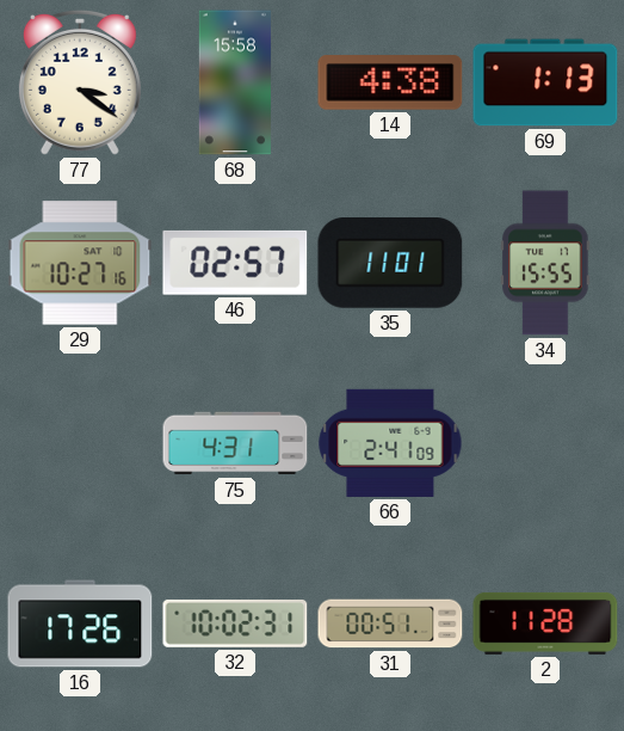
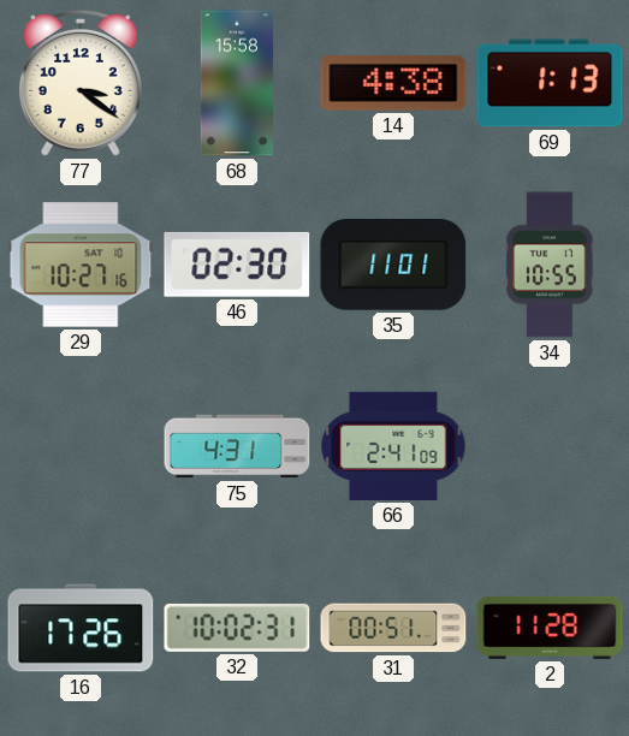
46: 02:57 -> 02:30 (237, 265)
34: 15:55 -> 10:55 (550, 265)
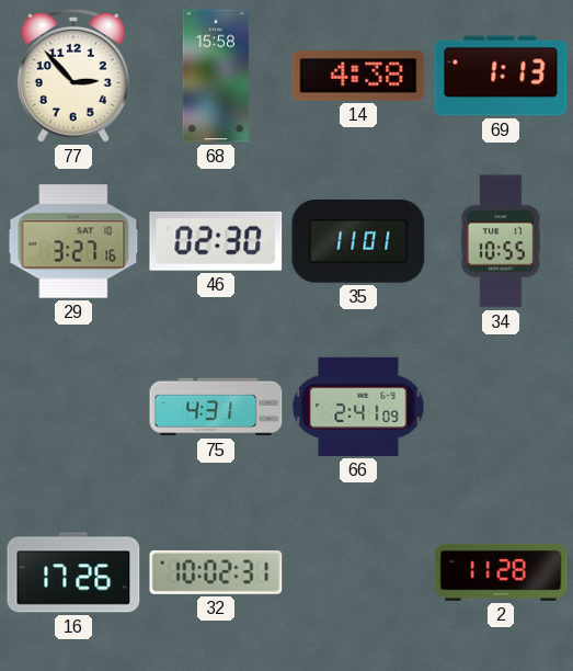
77: 3:21 -> 2:53 (73, 76)
29: 10:27 -> 3:27 (73, 241)
31: 00:51 -> none (393, 628)
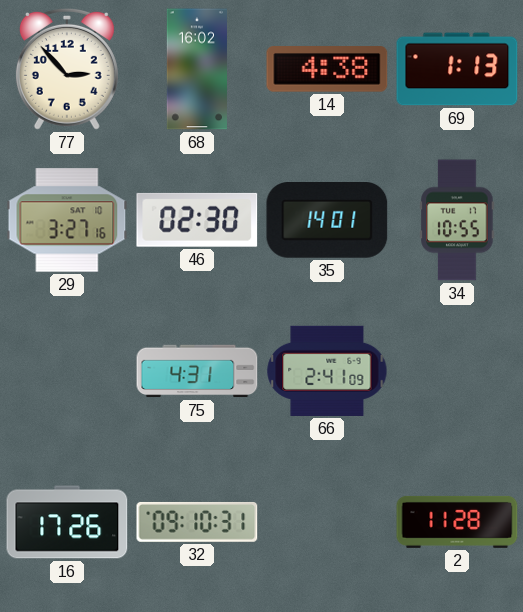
68: 15:58 -> 16:02 (197, 69)
35: 11:01 -> 14:01 (327, 221)
32: 10:02 -> 09:10 (197, 522)
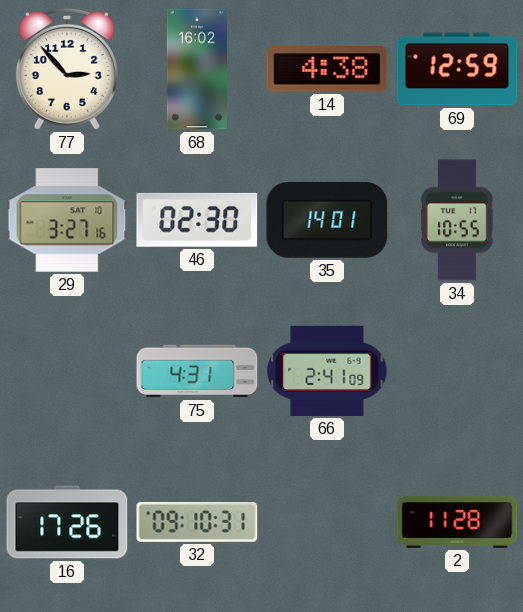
69: 1:13 -> 12:59 (457, 69)
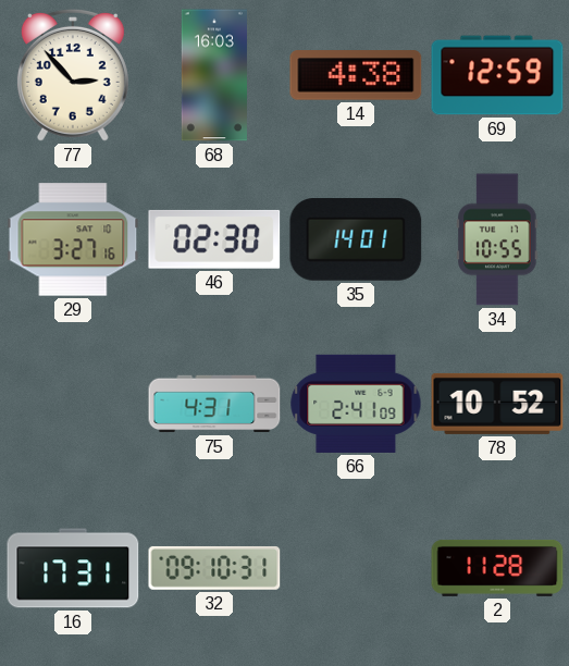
68: 16:02 -> 16:03 (214, 75)
78: none -> 10:52 (497, 404)
16: 17:26 -> 17:31 (73, 568)
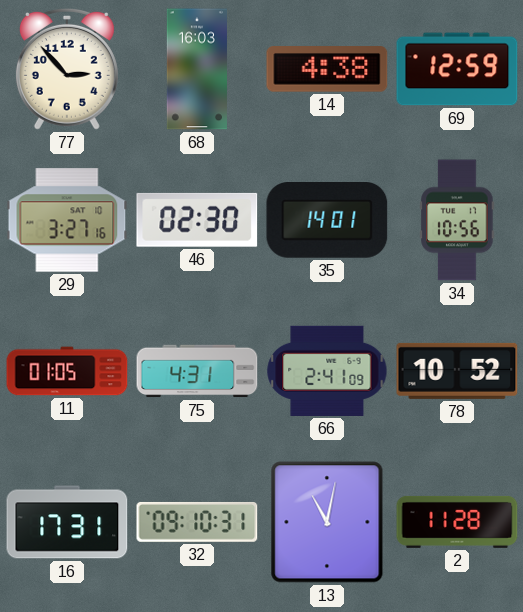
34: 10:55 -> 10:56 (457, 220)
11: none -> 01:05 (67, 371)
13: none -> 11:02 (327, 522)
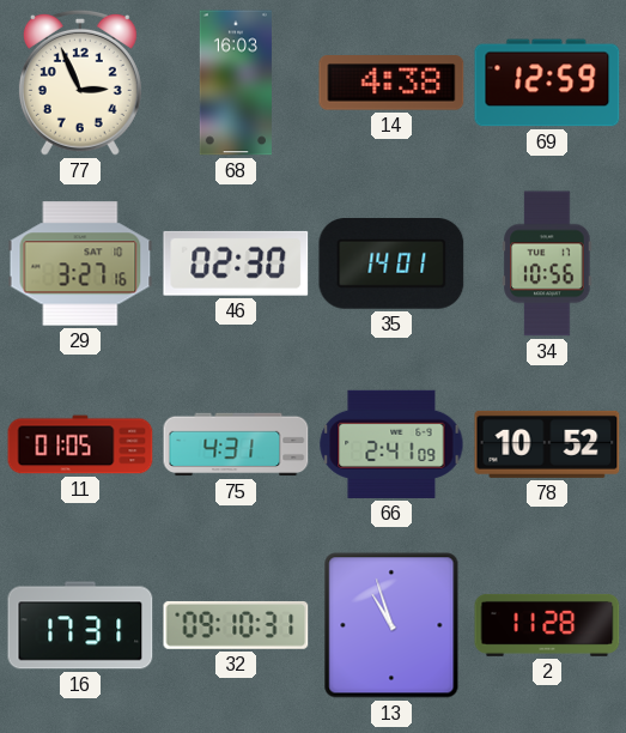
77: 2:53 -> 2:56 (80, 83)
13: 11:02 -> 10:57 (391, 625)
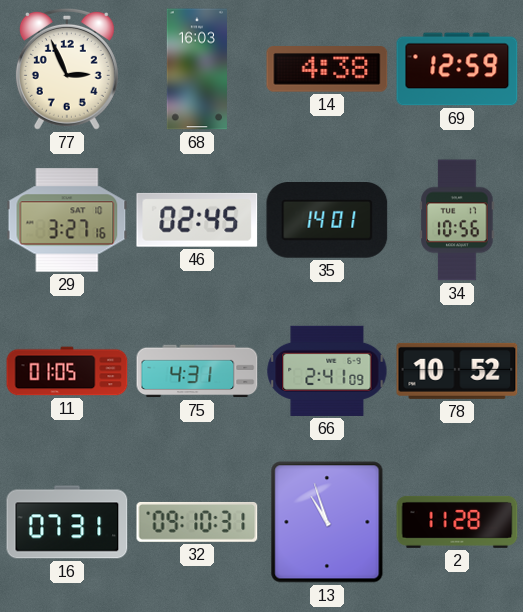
46: 02:30 -> 02:45 (197, 220)
16: 17:31 -> 07:31 (67, 522)
